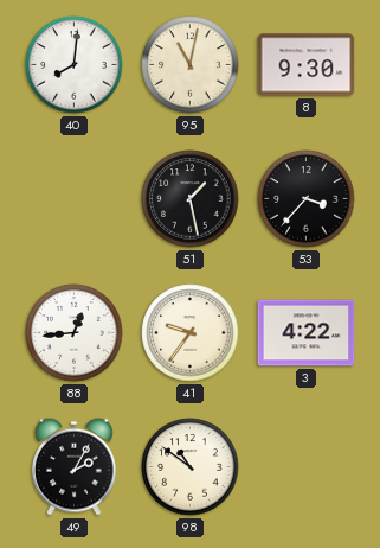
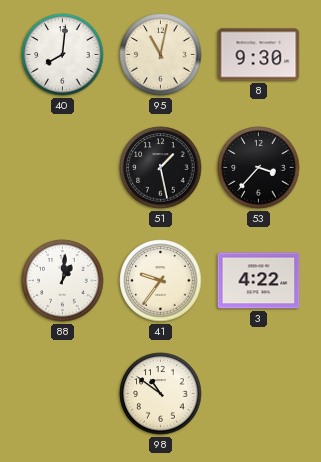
88: 12:44 -> 1:01 (63, 281)
49: 2:05 -> none (75, 466)
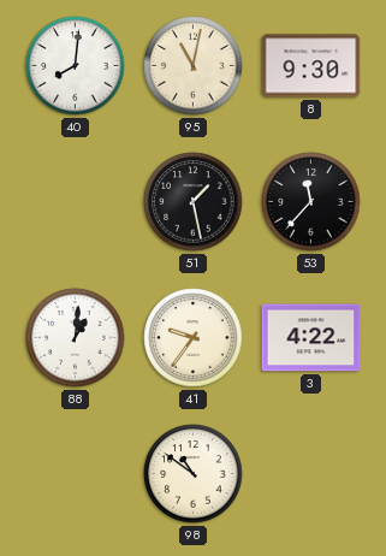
53: 3:37 -> 11:37 (311, 202)
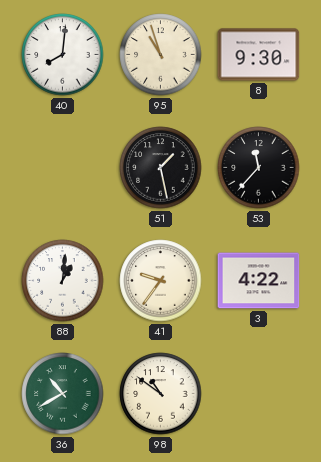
95: 11:02 -> 10:57 (161, 55)
36: none -> 10:40 (63, 394)
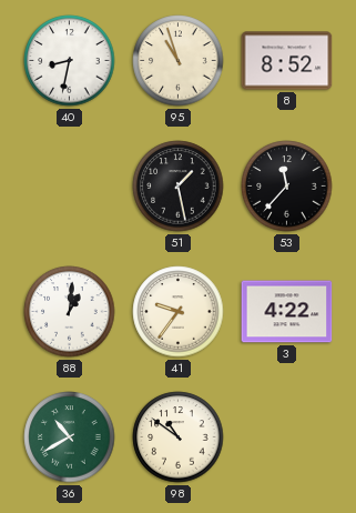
40: 8:01 -> 8:32 (70, 61)
8: 9:30 -> 8:52 (287, 61)
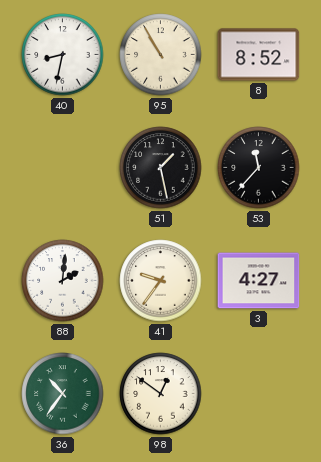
95: 10:57 -> 10:55 (161, 55)
88: 1:01 -> 2:01 (63, 281)
3: 4:22 -> 4:27 (259, 281)
36: 10:40 -> 10:36 (63, 394)
98: 10:51 -> 12:51 (161, 394)
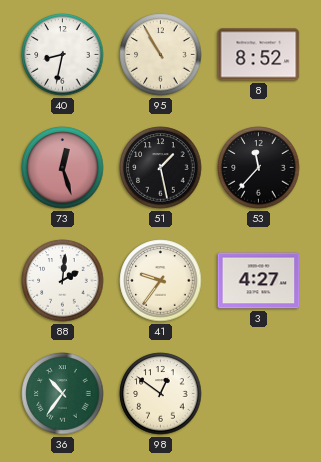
73: none -> 12:27 (63, 168)
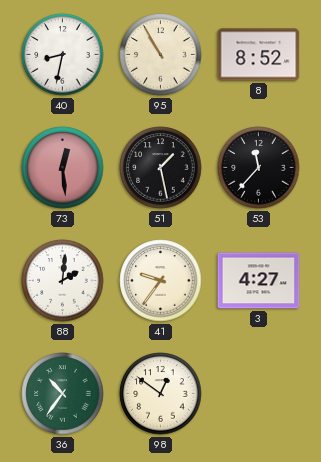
73: 12:27 -> 12:29 (63, 168)
